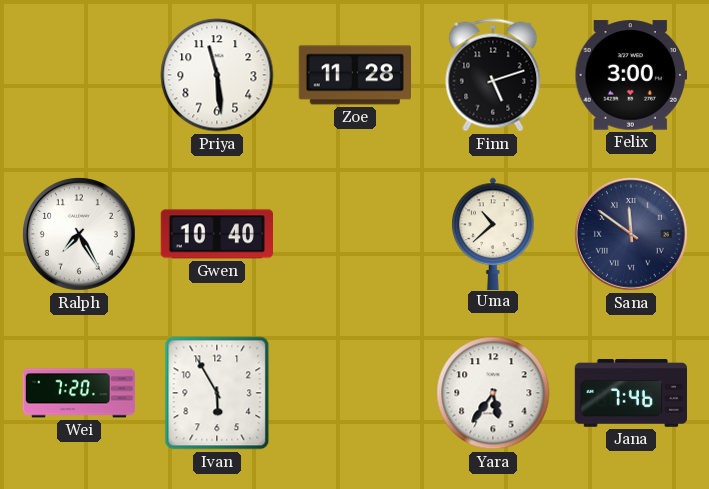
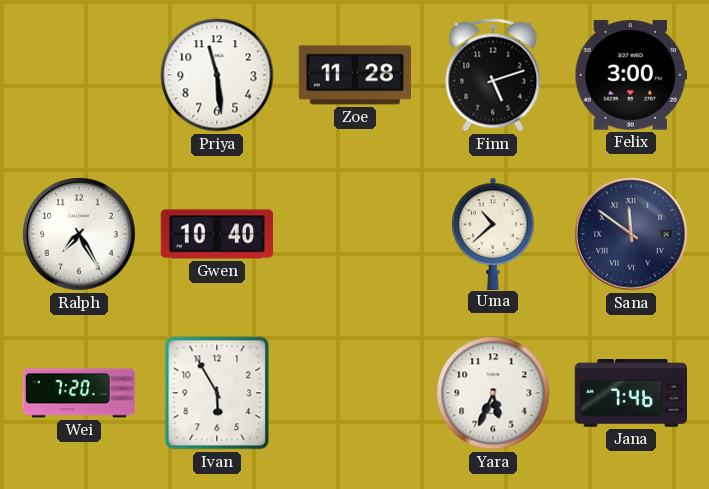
Yara: 5:36 -> 5:34 (493, 393)
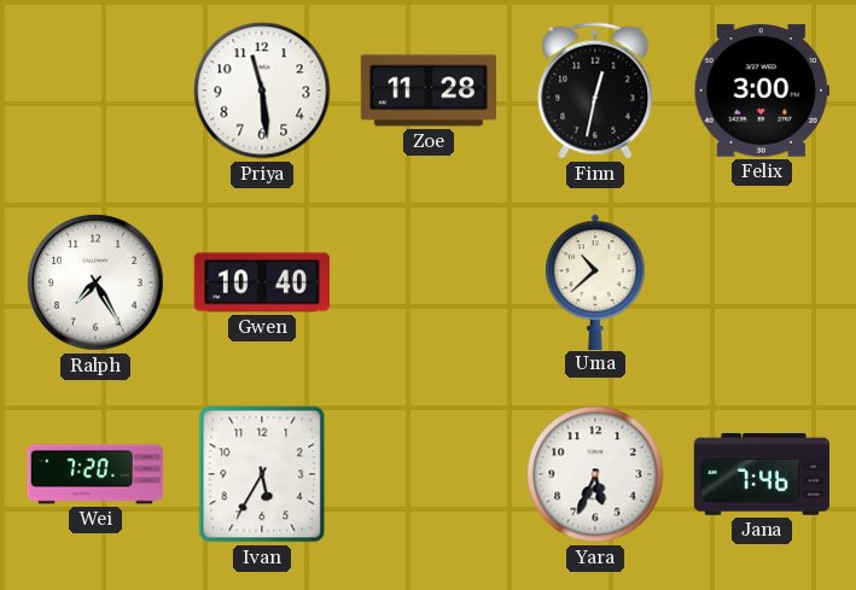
Finn: 5:12 -> 12:32 (595, 90)
Sana: 11:51 -> none (632, 235)
Ivan: 5:55 -> 5:35 (262, 474)
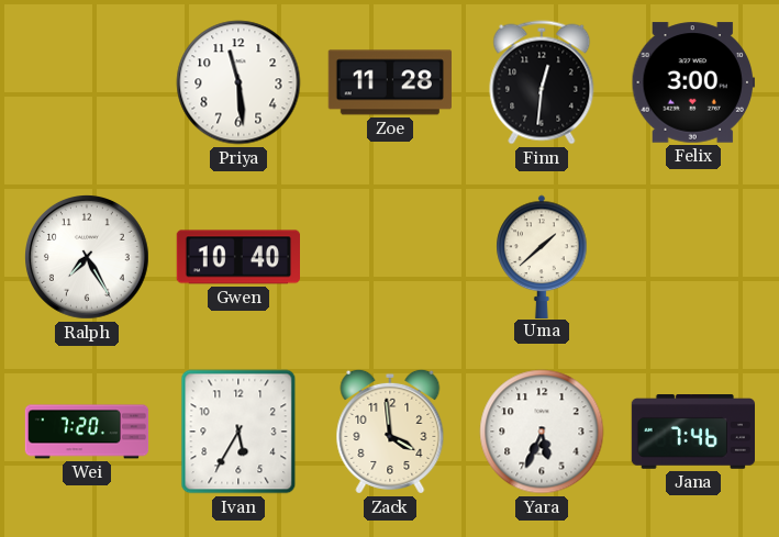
Finn: 12:32 -> 12:31 (542, 82)
Uma: 10:38 -> 1:38 (542, 256)
Zack: none -> 3:59 (390, 432)
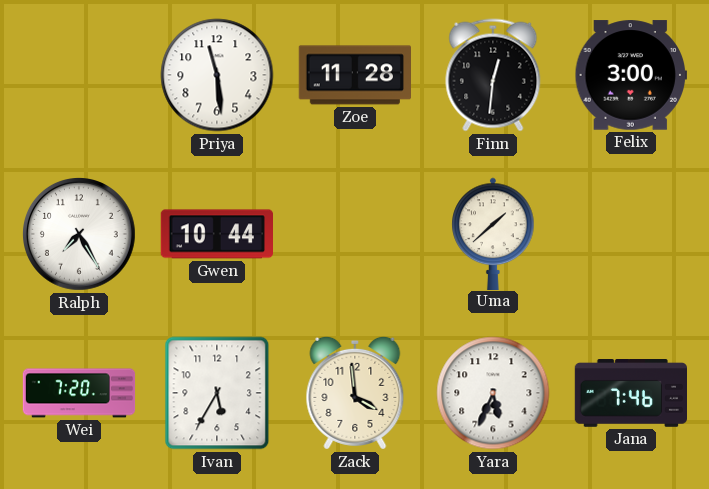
Gwen: 10:40 -> 10:44 (216, 234)
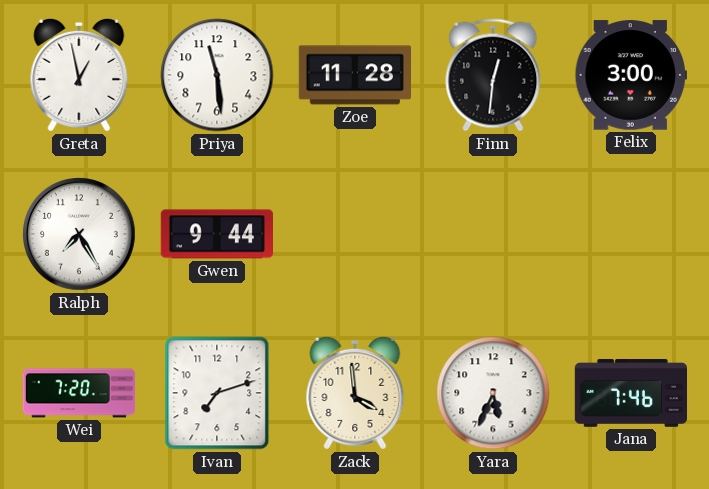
Greta: none -> 12:58 (79, 75)
Gwen: 10:44 -> 9:44 (216, 234)
Uma: 1:38 -> none (493, 233)
Ivan: 5:35 -> 7:12 (217, 393)
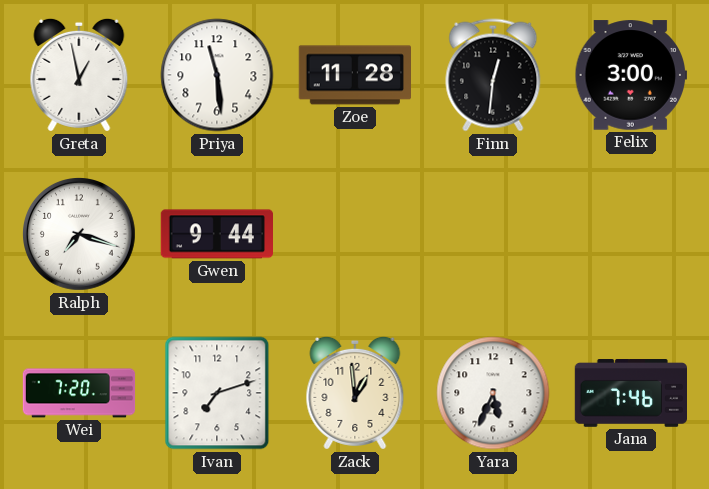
Ralph: 7:25 -> 7:18 (80, 235)
Zack: 3:59 -> 12:59 (355, 393)
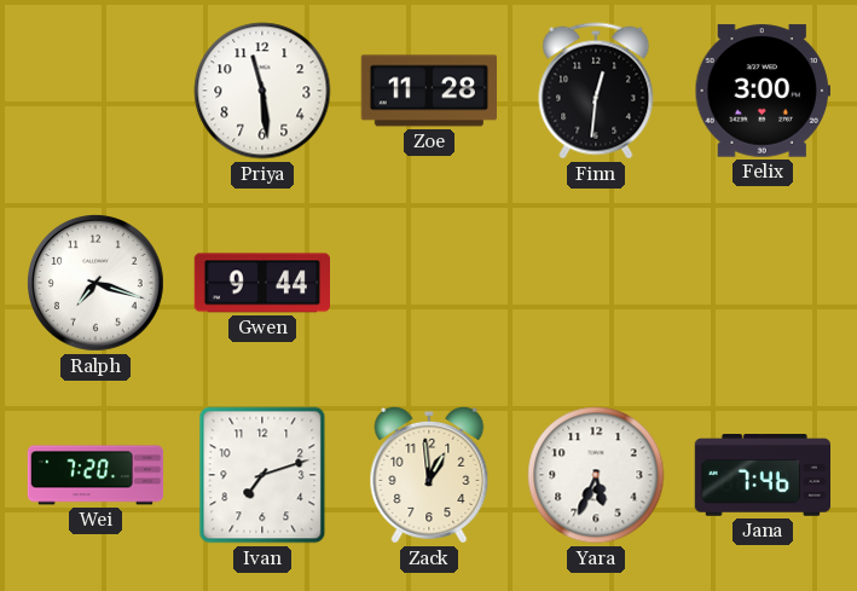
Greta: 12:58 -> none (79, 75)
